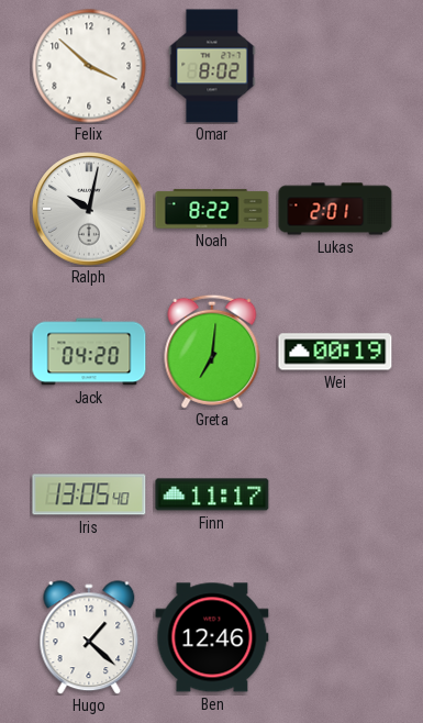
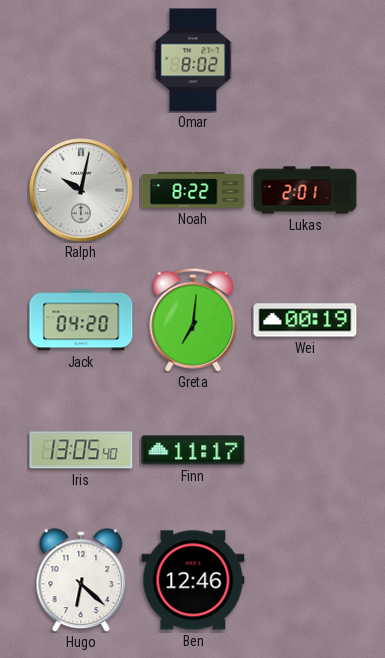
Felix: 3:52 -> none (89, 66)
Hugo: 1:22 -> 6:22 (81, 580)
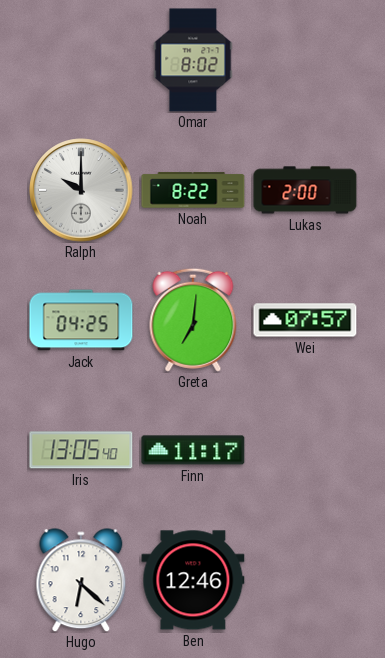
Ralph: 10:02 -> 10:00 (81, 190)
Lukas: 2:01 -> 2:00 (305, 190)
Jack: 04:20 -> 04:25 (81, 320)
Wei: 00:19 -> 07:57 (305, 320)
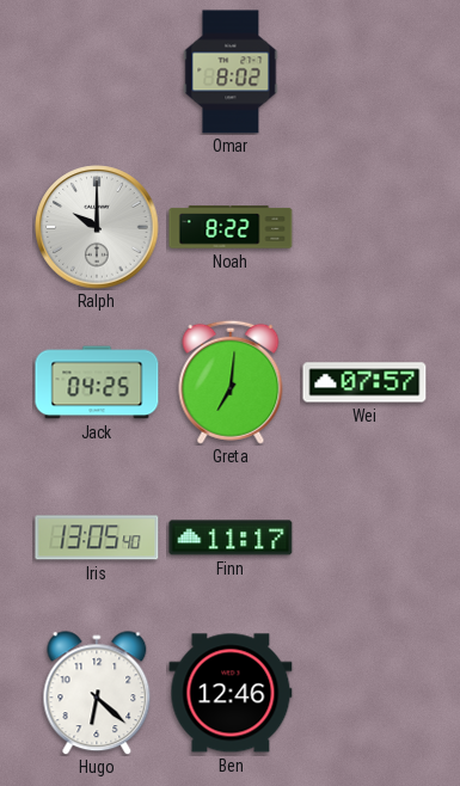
Lukas: 2:00 -> none (305, 190)
